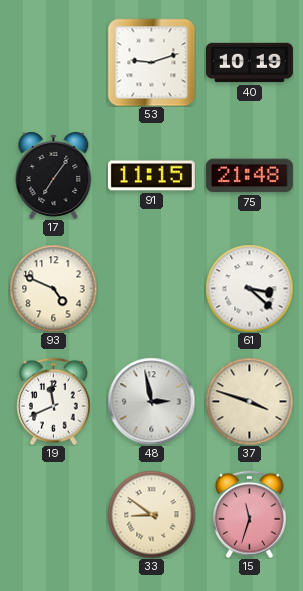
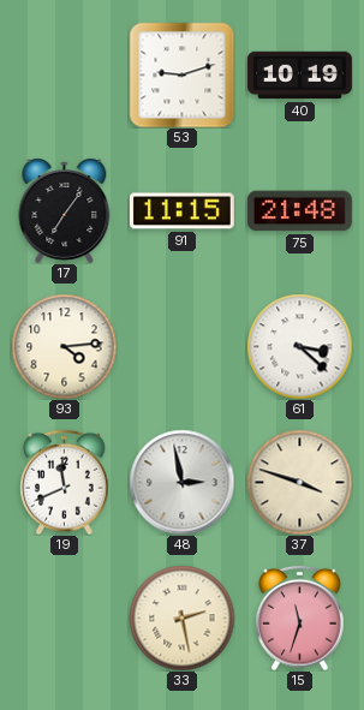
93: 4:49 -> 4:14 (64, 346)
33: 8:51 -> 2:28 (181, 617)
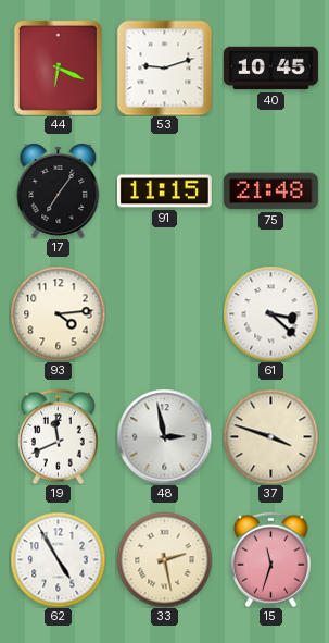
44: none -> 6:19 (58, 67)
40: 10:19 -> 10:45 (270, 69)
62: none -> 4:55 (58, 559)
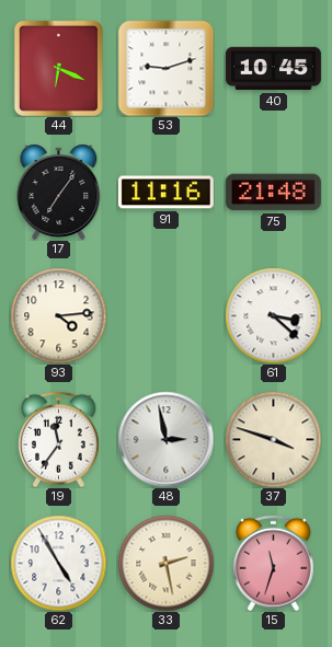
91: 11:15 -> 11:16 (165, 193)
19: 11:41 -> 11:36 (59, 439)
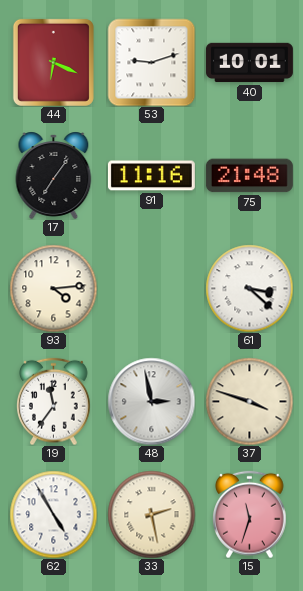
40: 10:45 -> 10:01 (249, 63)
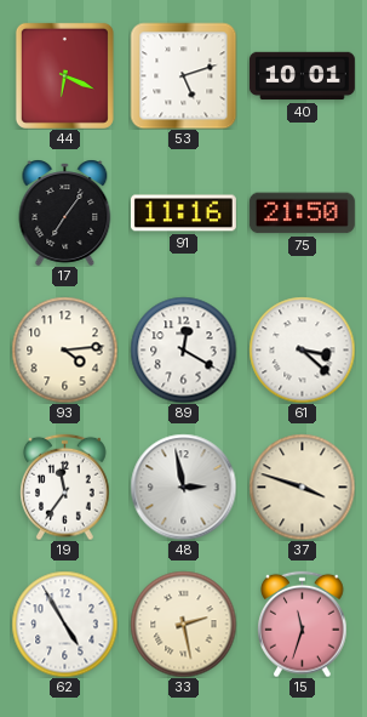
53: 9:12 -> 5:12 (183, 75)
75: 21:48 -> 21:50 (302, 214)
89: none -> 12:20 (183, 349)
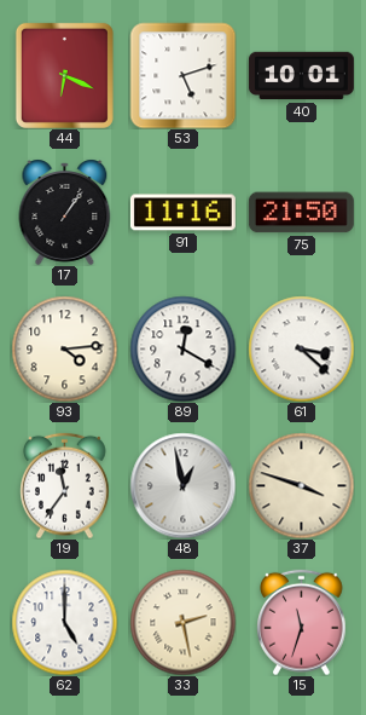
17: 7:06 -> 1:06 (65, 212)
48: 2:58 -> 12:58 (182, 485)
62: 4:55 -> 5:00 (64, 622)
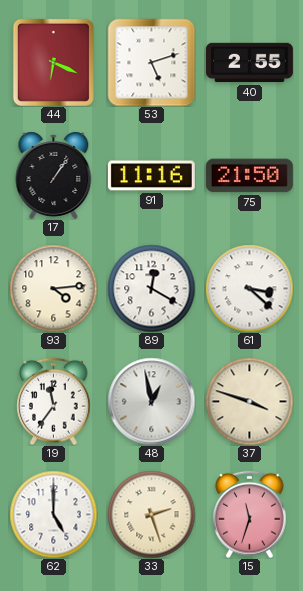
40: 10:01 -> 2:55 (249, 63)
33: 2:28 -> 2:27 (151, 514)
